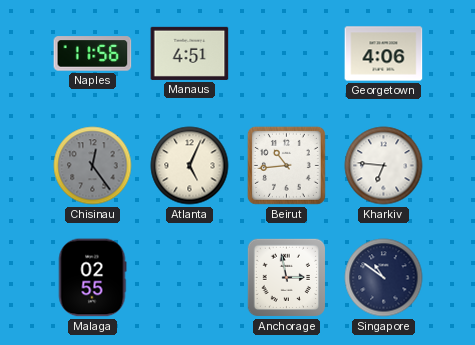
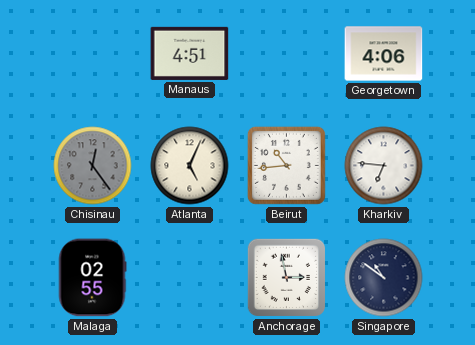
Naples: 11:56 -> none (93, 54)
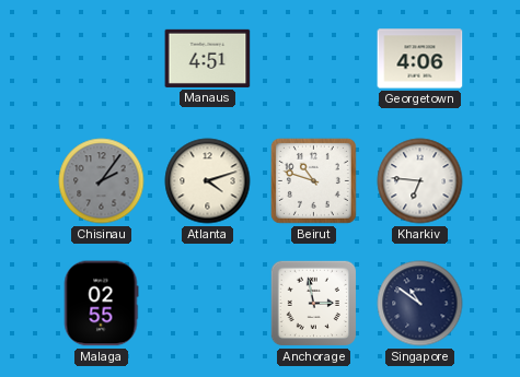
Chisinau: 12:24 -> 2:06 (102, 181)
Atlanta: 5:04 -> 4:12 (208, 181)
Beirut: 10:44 -> 10:48 (313, 180)
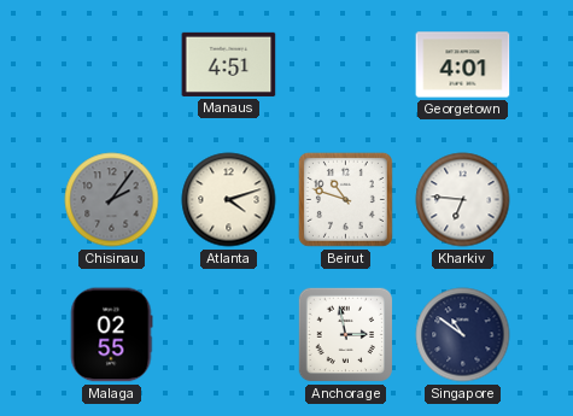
Georgetown: 4:06 -> 4:01 (463, 65)
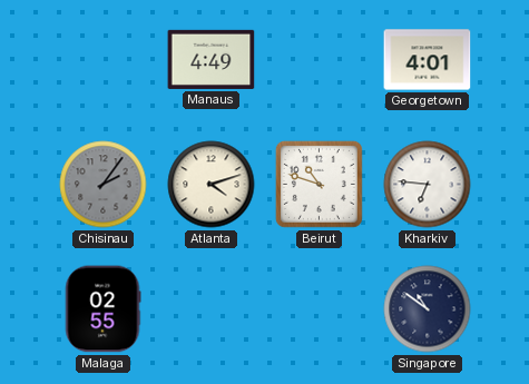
Manaus: 4:51 -> 4:49 (212, 59)
Anchorage: 2:58 -> none (346, 335)
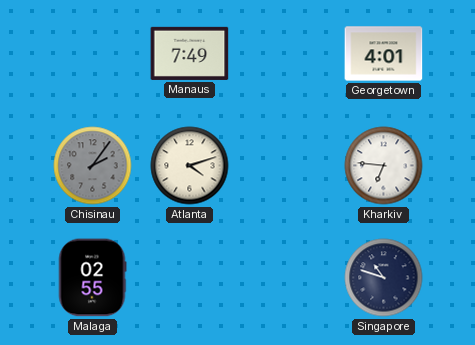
Manaus: 4:49 -> 7:49 (190, 53)
Beirut: 10:48 -> none (319, 184)
Singapore: 10:51 -> 10:48 (384, 278)
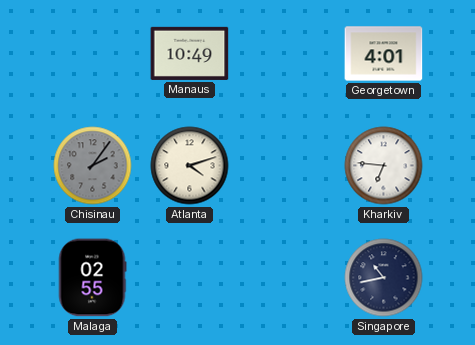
Manaus: 7:49 -> 10:49 (190, 53)
Singapore: 10:48 -> 10:43 (384, 278)
